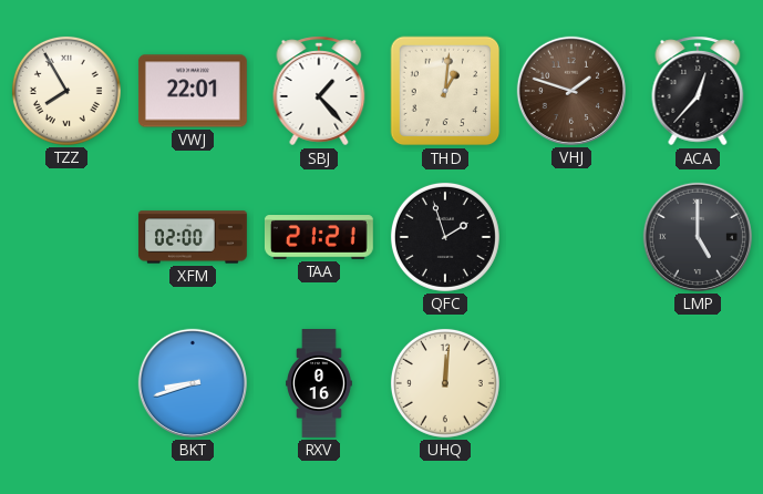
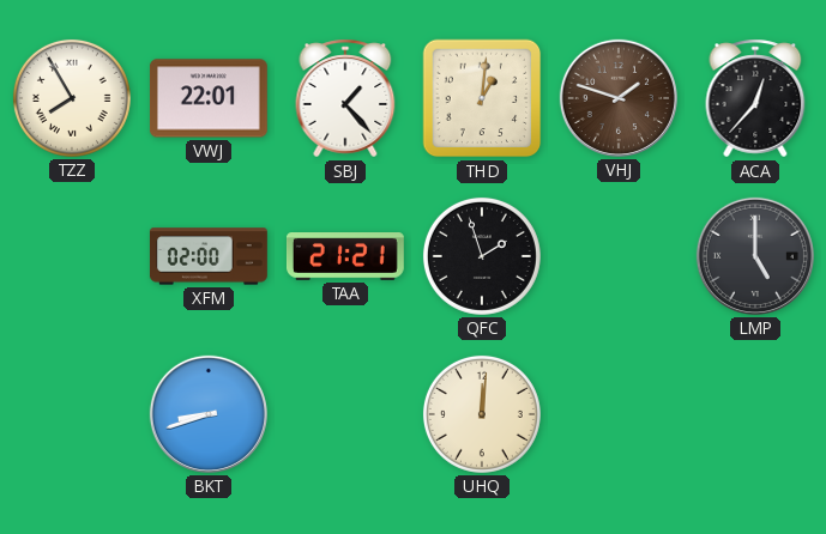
RXV: 0:16 -> none (319, 384)
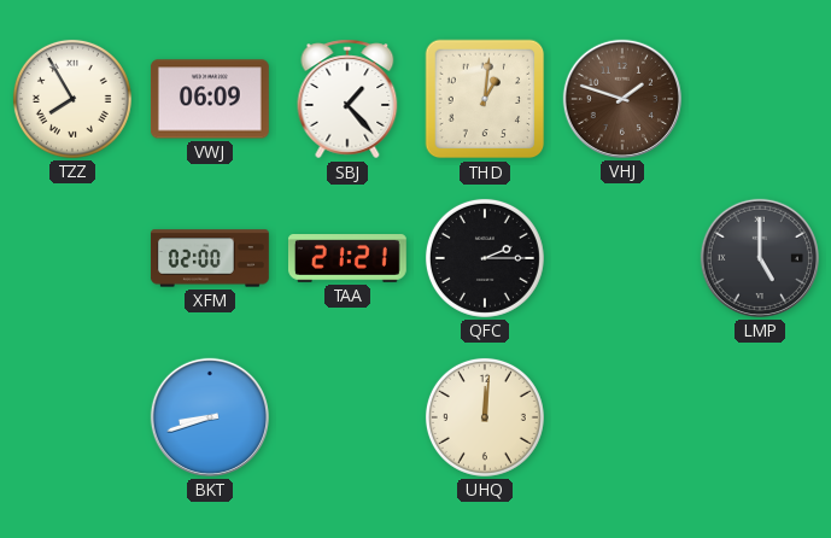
VWJ: 22:01 -> 06:09 (210, 99)
ACA: 12:37 -> none (755, 98)
QFC: 1:57 -> 2:15 (485, 258)
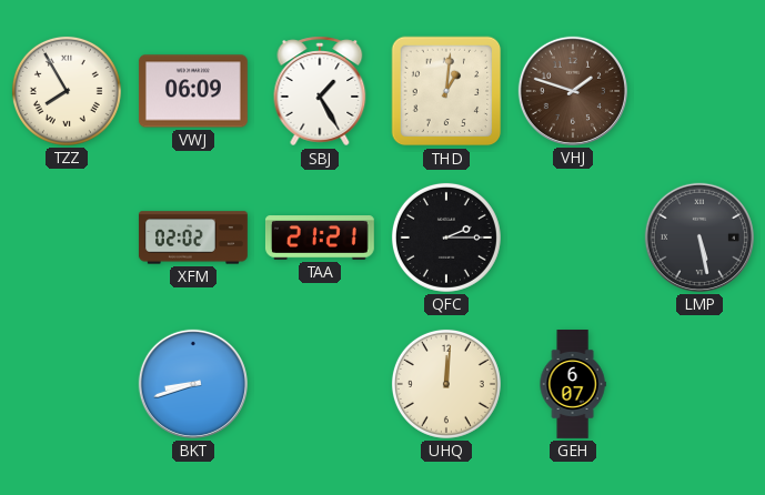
SBJ: 1:23 -> 1:25 (320, 91)
XFM: 02:00 -> 02:02 (193, 238)
LMP: 5:00 -> 5:28 (699, 238)
GEH: none -> 6:07 (573, 385)
